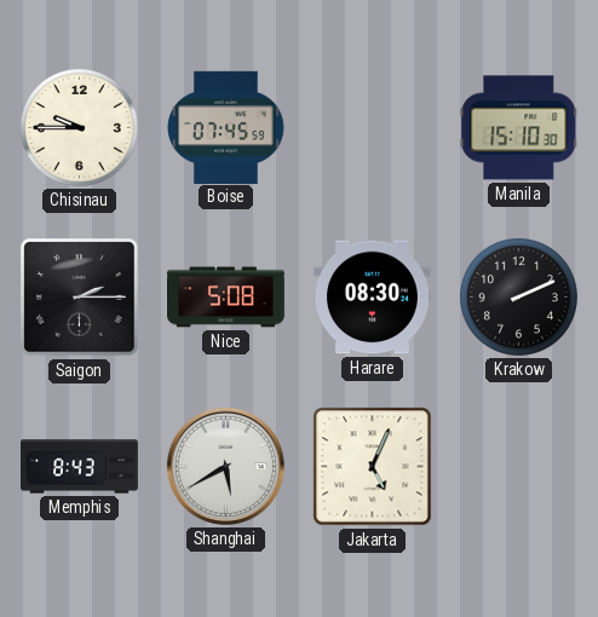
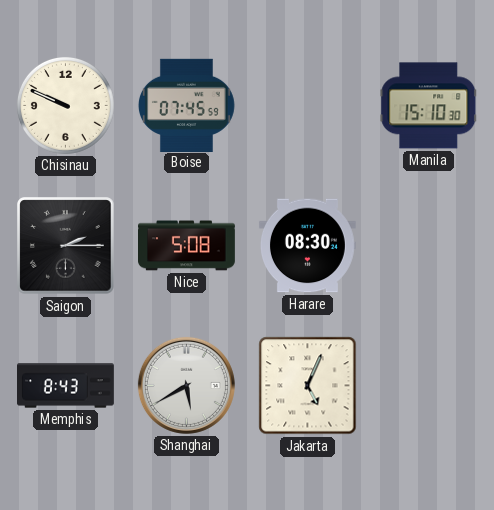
Chisinau: 9:45 -> 9:49 (65, 105)
Krakow: 2:11 -> none (518, 296)
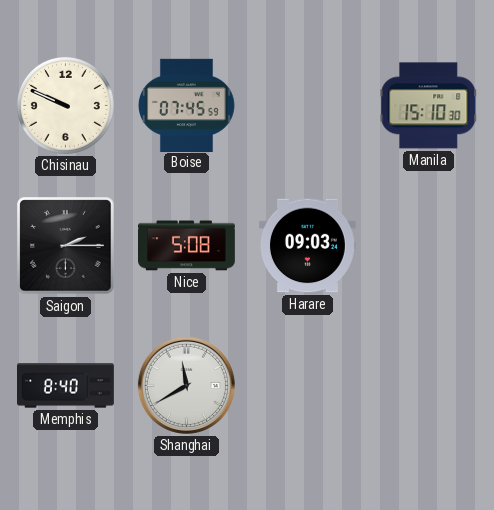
Harare: 08:30 -> 09:03 (307, 246)
Memphis: 8:43 -> 8:40 (66, 386)
Shanghai: 5:40 -> 11:40 (186, 385)
Jakarta: 5:04 -> none (308, 386)
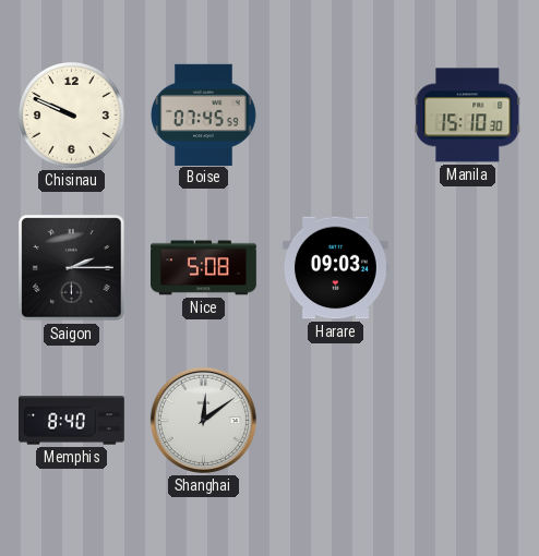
Shanghai: 11:40 -> 12:09 (203, 420)
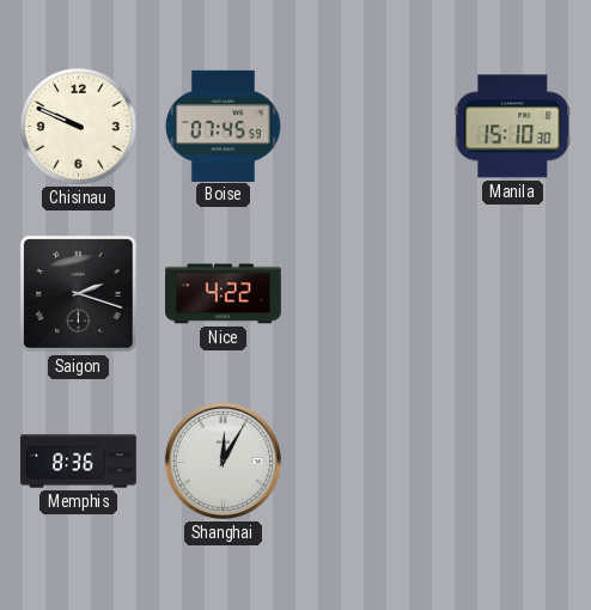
Saigon: 2:15 -> 2:18 (79, 294)
Nice: 5:08 -> 4:22 (224, 294)
Harare: 09:03 -> none (335, 268)
Memphis: 8:40 -> 8:36 (79, 462)
Shanghai: 12:09 -> 12:05 (223, 460)
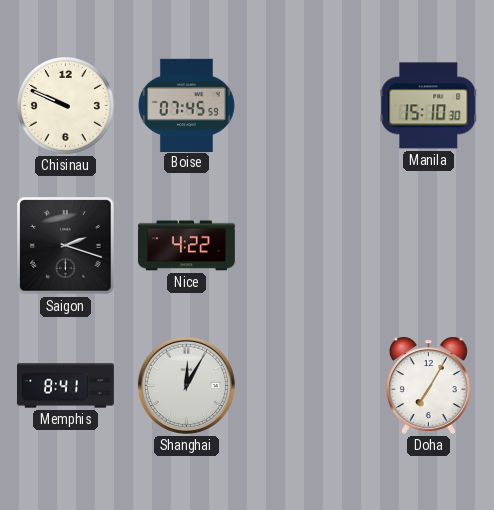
Memphis: 8:36 -> 8:41 (66, 386)
Doha: none -> 7:05 (428, 385)
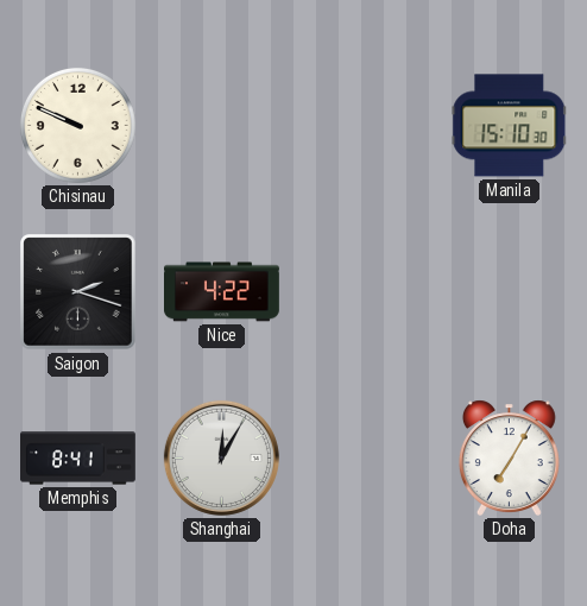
Boise: 07:45 -> none (186, 105)
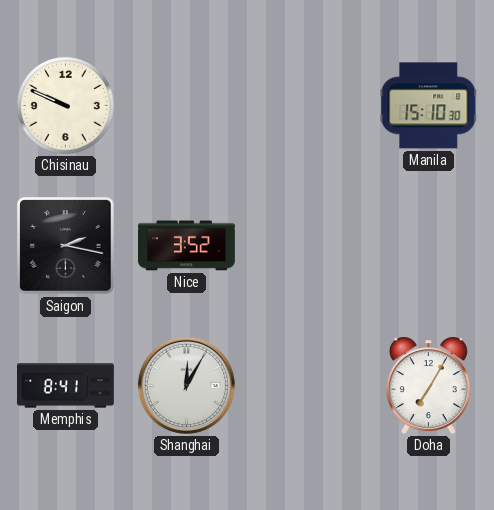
Saigon: 2:18 -> 2:17 (66, 246)
Nice: 4:22 -> 3:52 (187, 246)
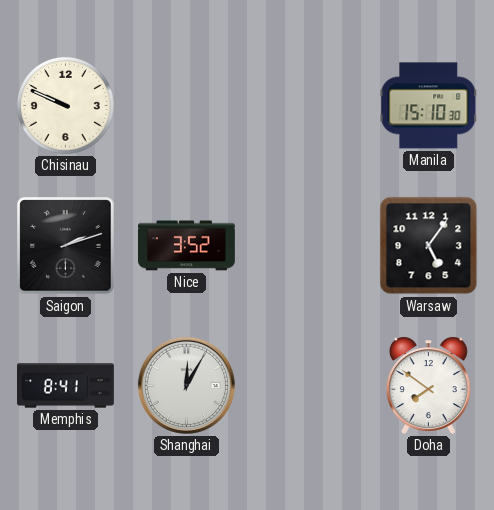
Saigon: 2:17 -> 2:12 (66, 246)
Warsaw: none -> 5:06 (429, 246)
Doha: 7:05 -> 7:51 (428, 385)
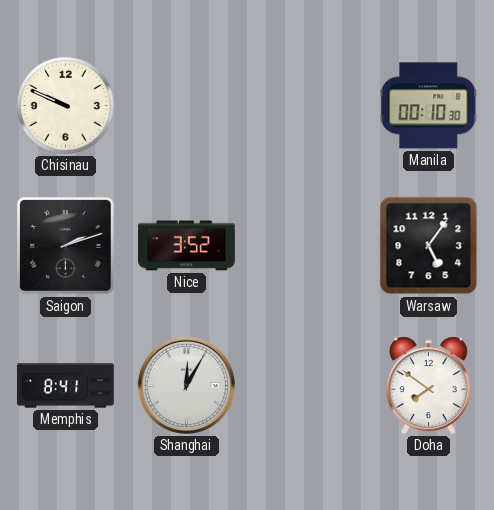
Manila: 15:10 -> 00:10 (429, 106)
